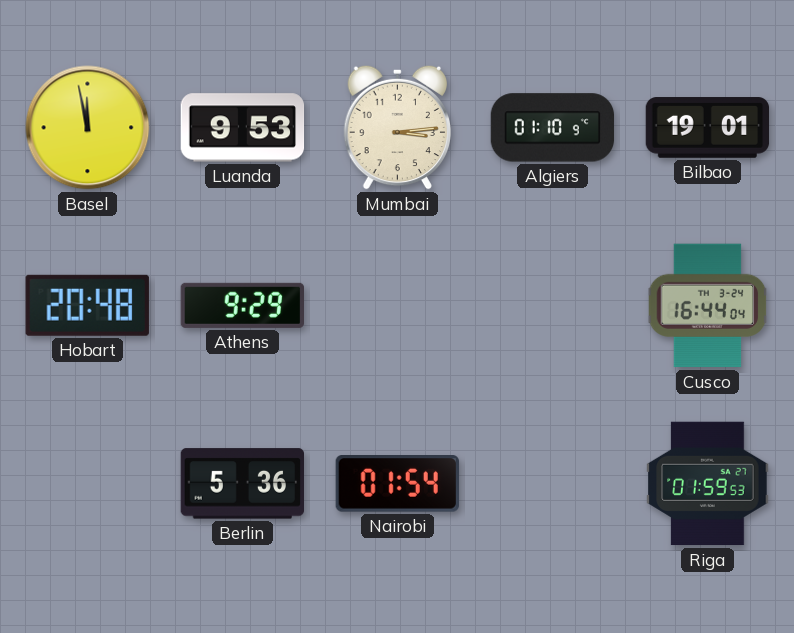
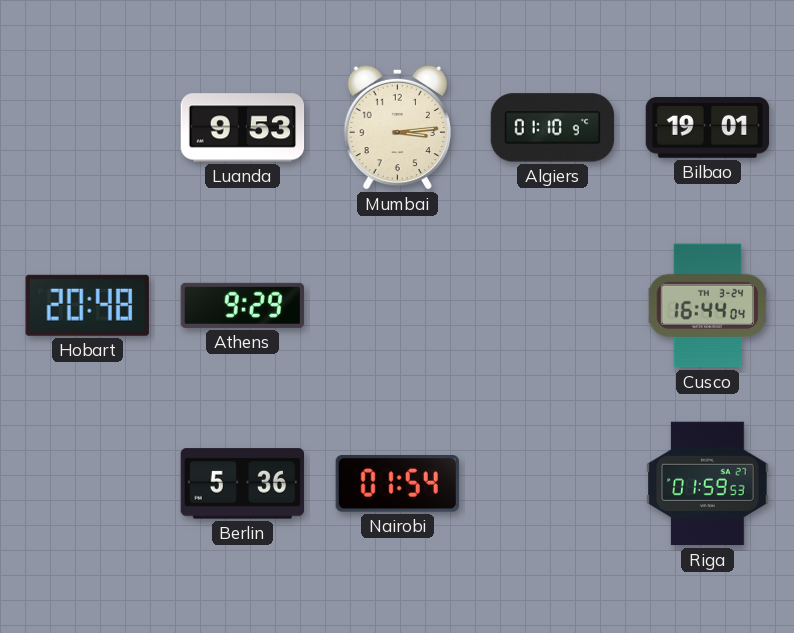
Basel: 11:58 -> none (88, 128)
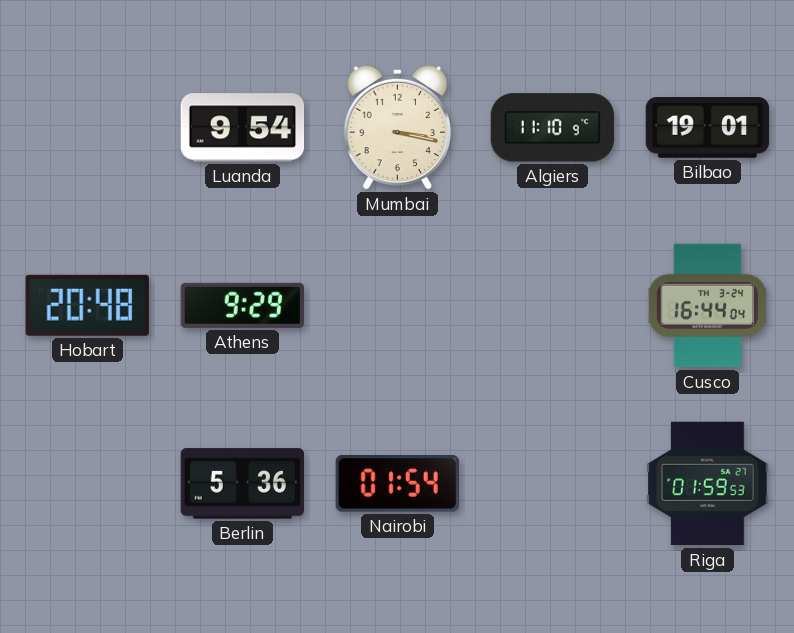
Luanda: 9:53 -> 9:54 (243, 128)
Mumbai: 3:14 -> 3:17 (397, 127)
Algiers: 01:10 -> 11:10 (553, 128)
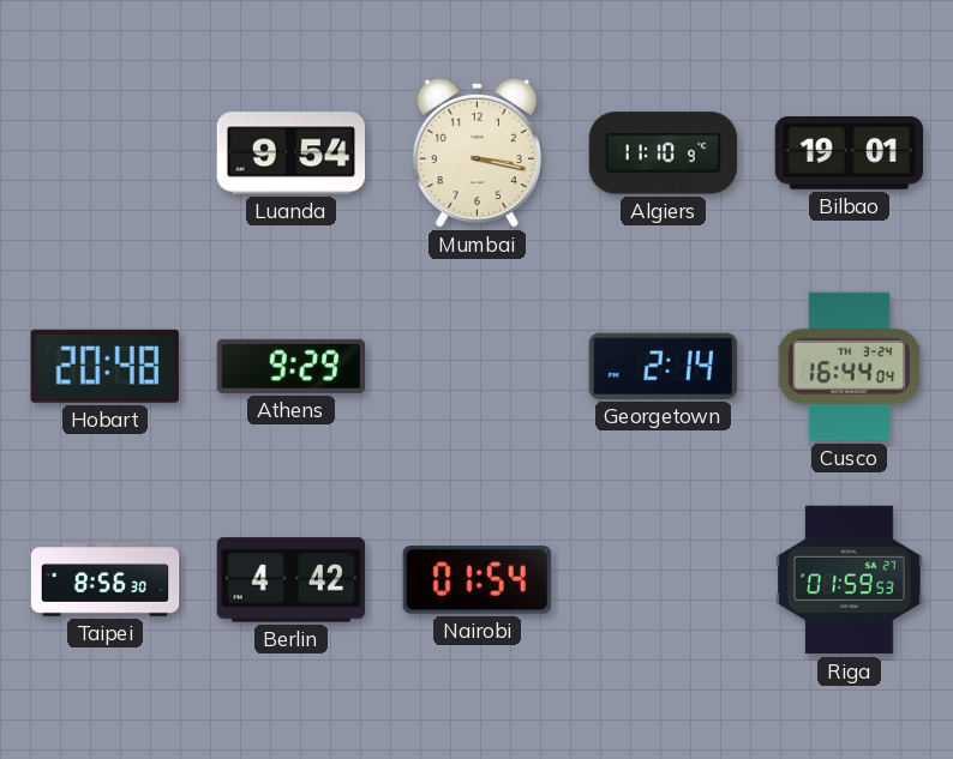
Georgetown: none -> 2:14 (663, 366)
Taipei: none -> 8:56 (106, 580)
Berlin: 5:36 -> 4:42 (290, 580)
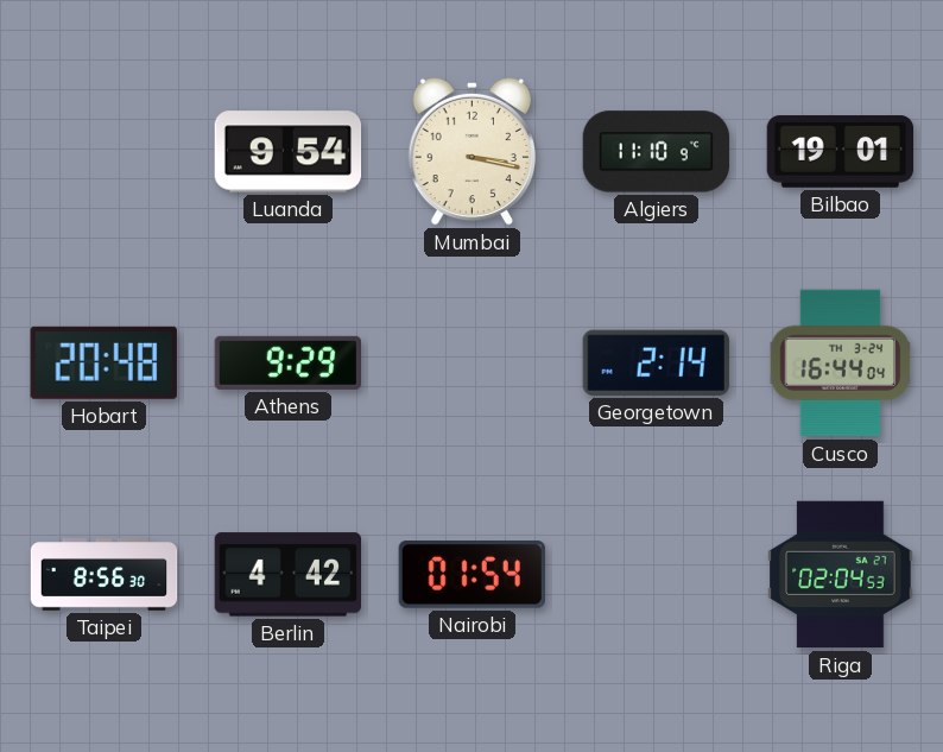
Riga: 01:59 -> 02:04 (841, 575)
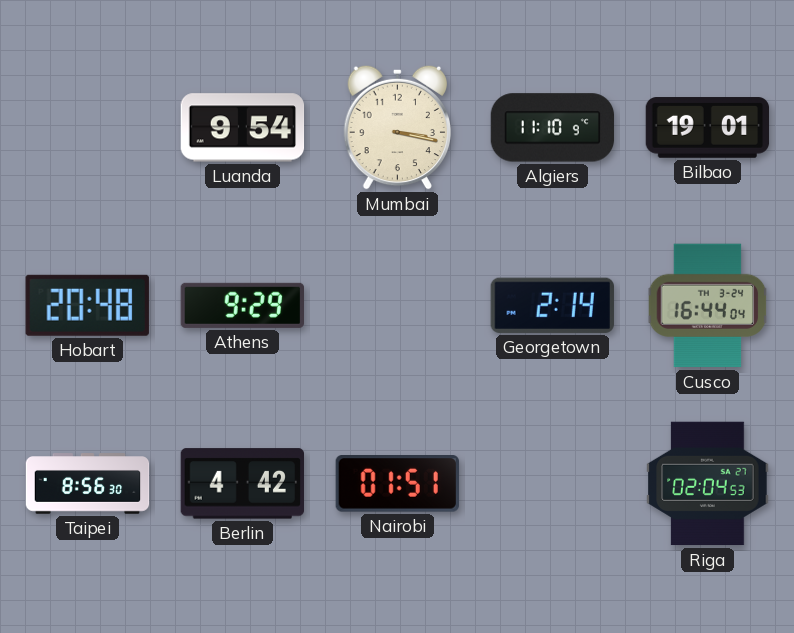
Nairobi: 01:54 -> 01:51 (397, 484)
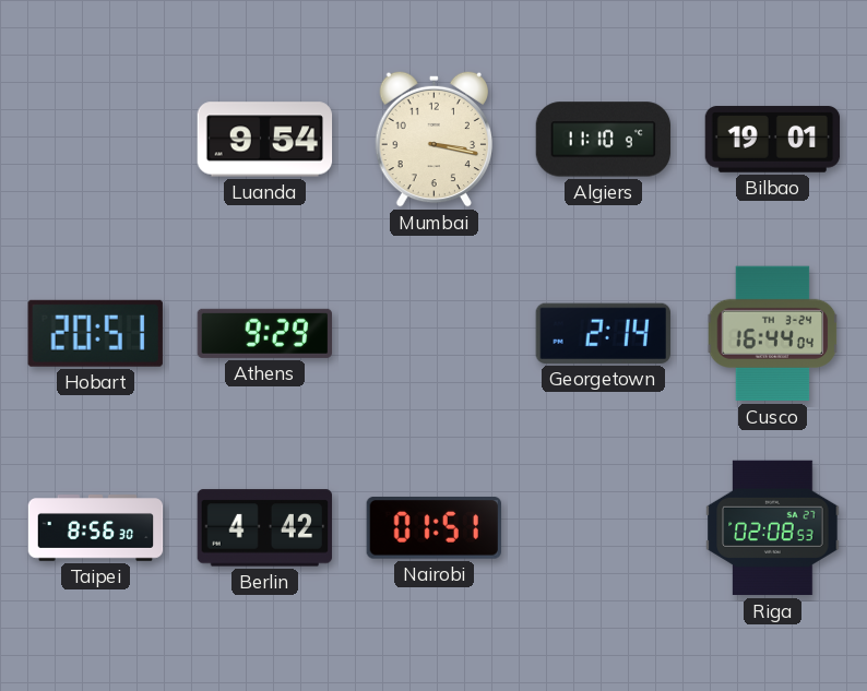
Hobart: 20:48 -> 20:51 (95, 333)
Riga: 02:04 -> 02:08 (773, 528)
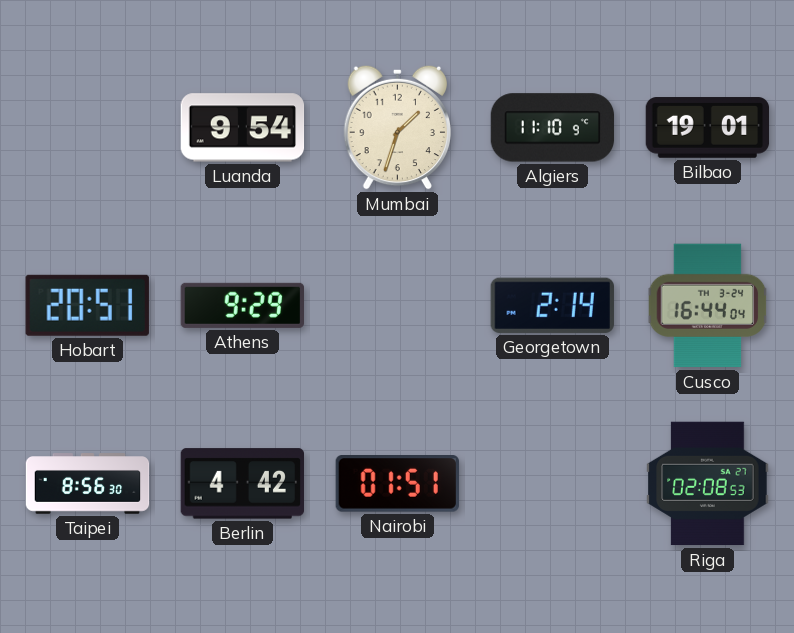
Mumbai: 3:17 -> 1:33 (397, 127)
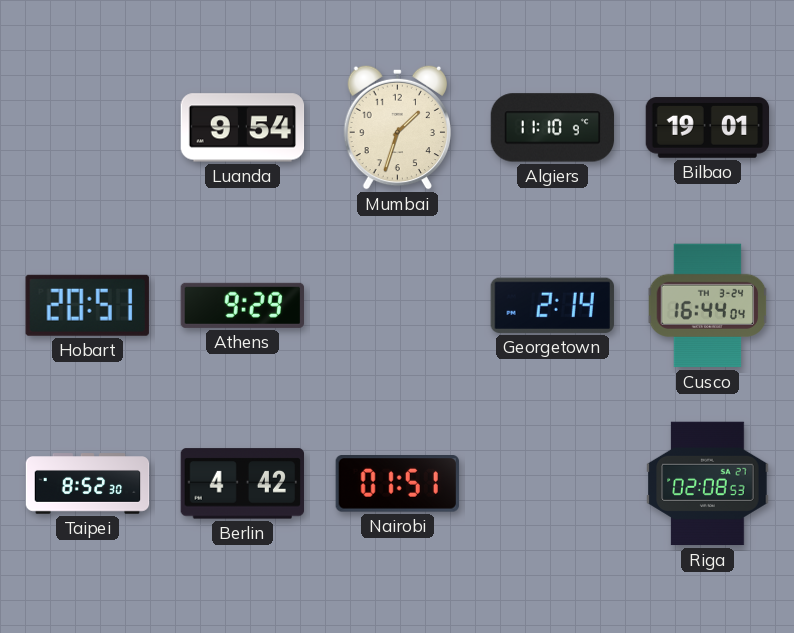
Taipei: 8:56 -> 8:52 (88, 484)
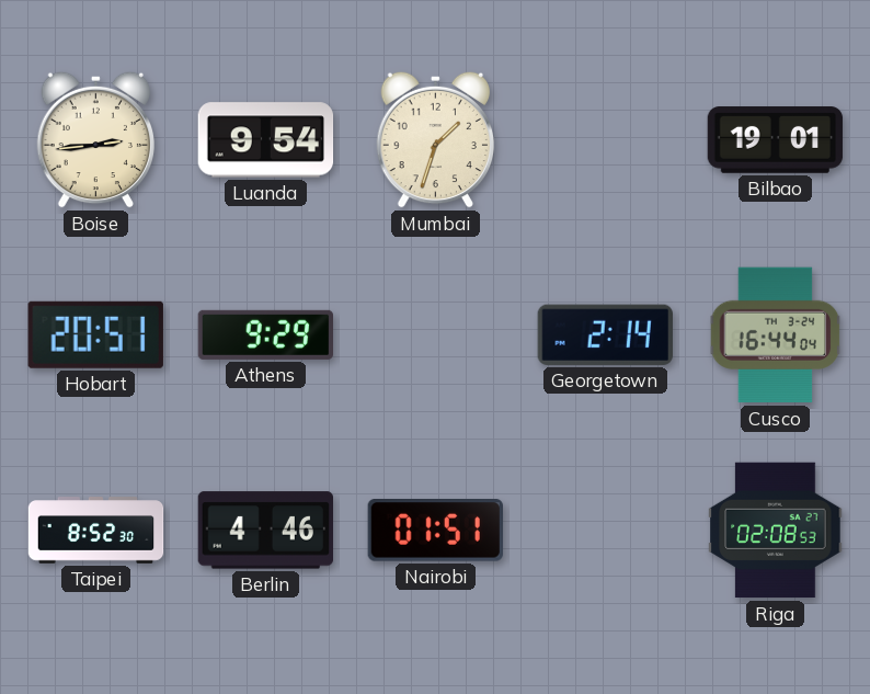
Boise: none -> 2:44 (95, 139)
Algiers: 11:10 -> none (553, 128)
Berlin: 4:42 -> 4:46 (265, 531)
